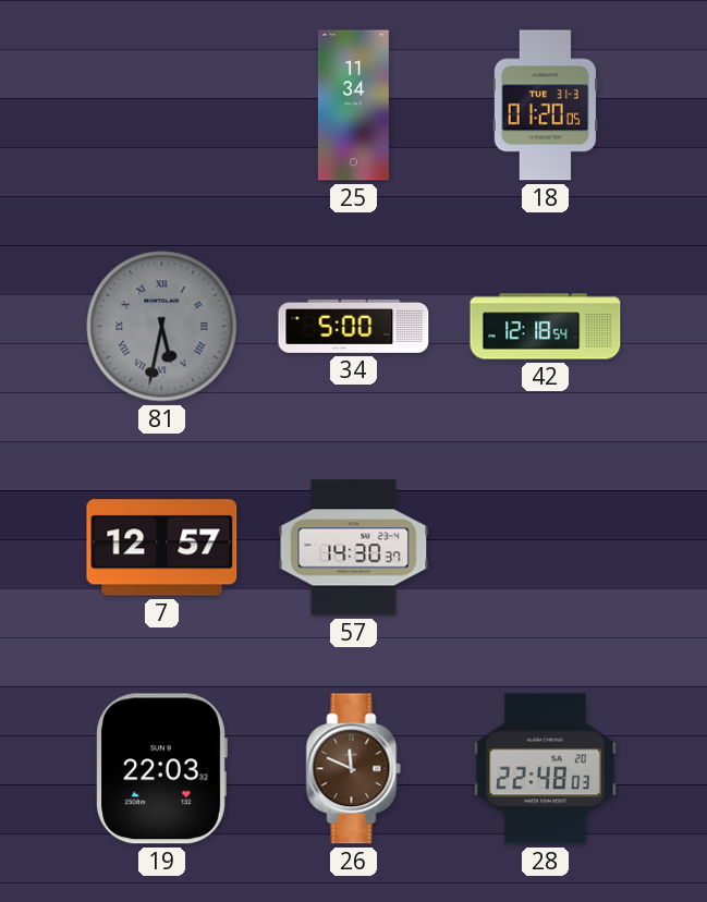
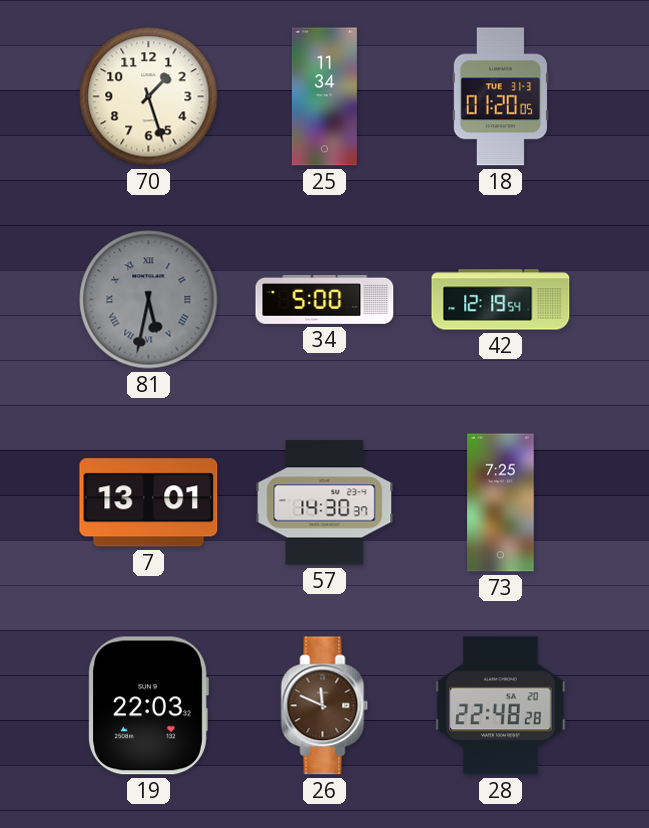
70: none -> 1:27 (149, 97)
42: 12:18 -> 12:19 (501, 300)
7: 12:57 -> 13:01 (149, 503)
73: none -> 7:25 (501, 503)
28: 22:48:03 -> 22:48:28 (501, 706)
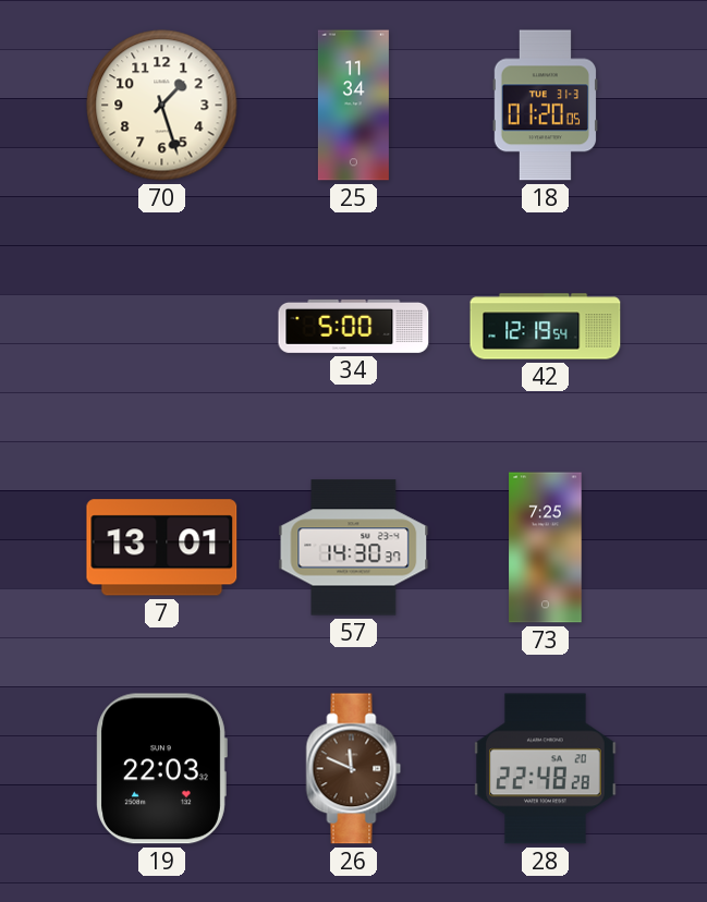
81: 5:32 -> none (149, 300)
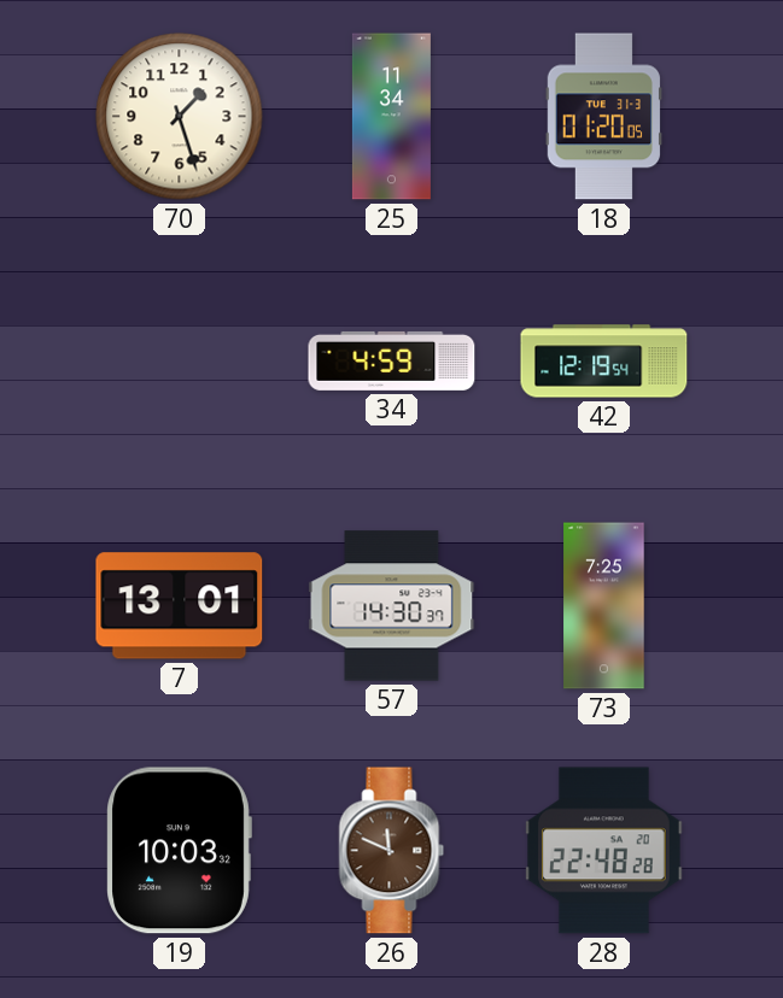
34: 5:00 -> 4:59 (392, 360)
19: 22:03 -> 10:03 (179, 851)
